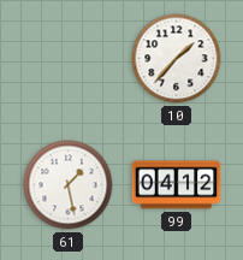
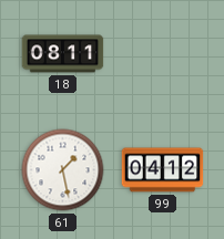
18: none -> 08:11 (63, 54)
10: 1:37 -> none (177, 59)
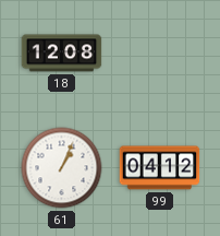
18: 08:11 -> 12:08 (62, 54)
61: 1:28 -> 1:04 (62, 168)
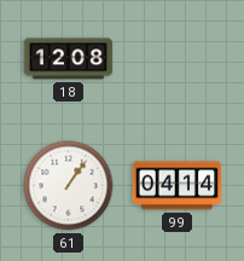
61: 1:04 -> 1:06 (69, 186)
99: 04:12 -> 04:14 (178, 186)
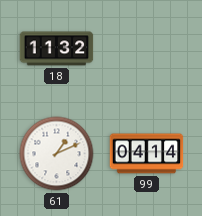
18: 12:08 -> 11:32 (57, 49)
61: 1:06 -> 1:11 (57, 154)
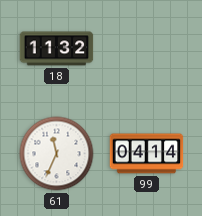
61: 1:11 -> 11:34 (57, 154)
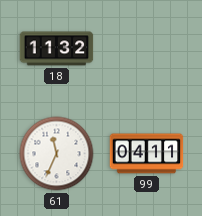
99: 04:14 -> 04:11 (147, 154)
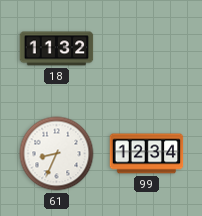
61: 11:34 -> 8:34 (57, 154)
99: 04:11 -> 12:34 (147, 154)
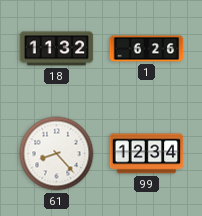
1: none -> 6:26 (147, 49)
61: 8:34 -> 8:23 (57, 154)
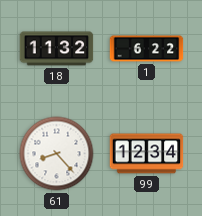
1: 6:26 -> 6:22 (147, 49)
